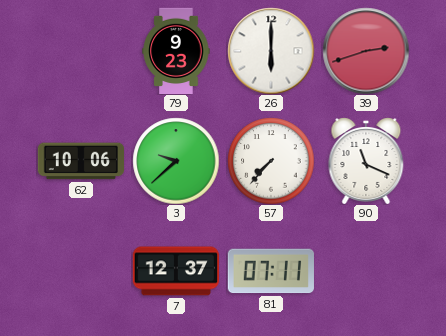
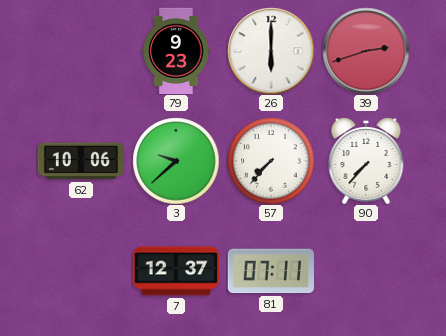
90: 11:19 -> 7:37 (366, 161)
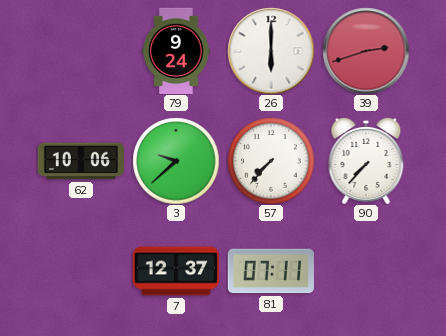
79: 9:23 -> 9:24 (176, 51)
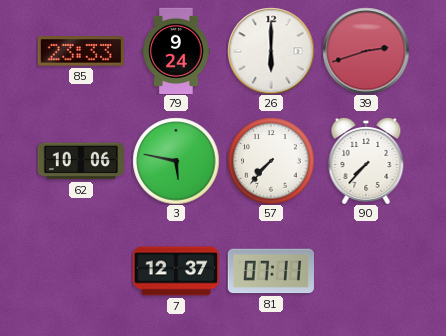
85: none -> 23:33 (80, 51)
3: 9:38 -> 5:47 (176, 161)
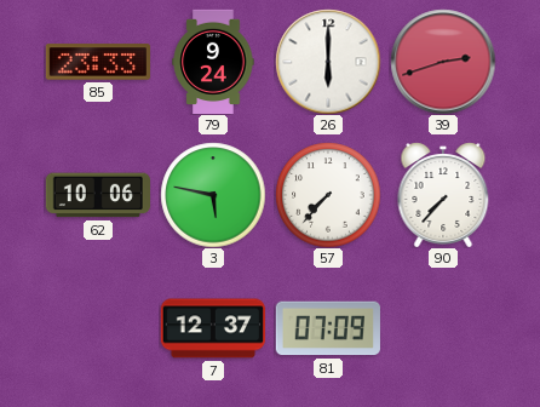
81: 07:11 -> 07:09 (328, 328)
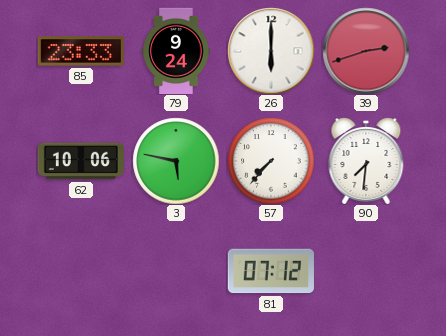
90: 7:37 -> 7:31 (366, 161)
7: 12:37 -> none (212, 328)
81: 07:09 -> 07:12 (271, 271)
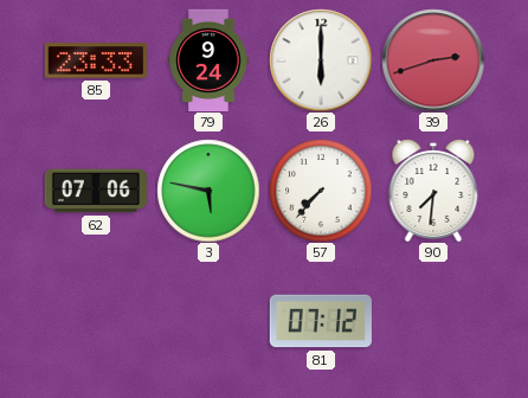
62: 10:06 -> 07:06 (95, 191)
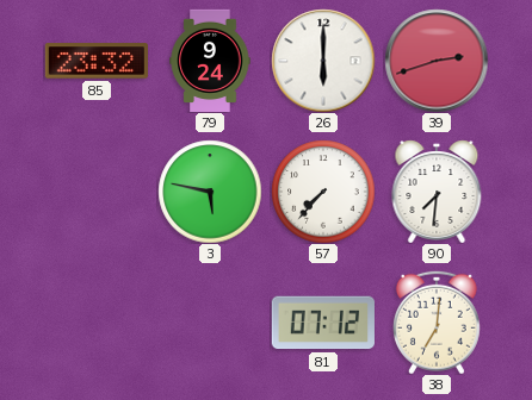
85: 23:33 -> 23:32 (95, 61)
62: 07:06 -> none (95, 191)
38: none -> 7:01 (437, 323)
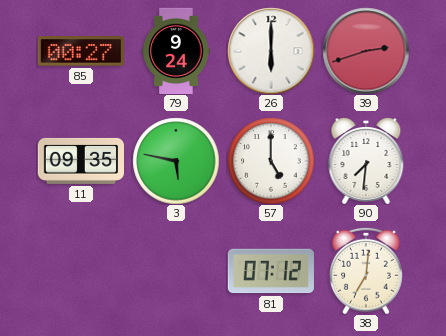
85: 23:32 -> 00:27 (80, 51)
11: none -> 09:35 (80, 161)
57: 7:37 -> 5:00 (271, 161)
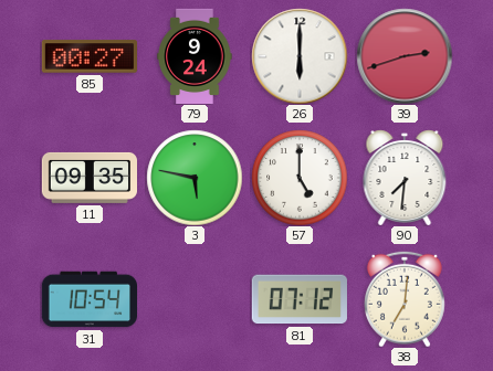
31: none -> 10:54 (88, 299)
